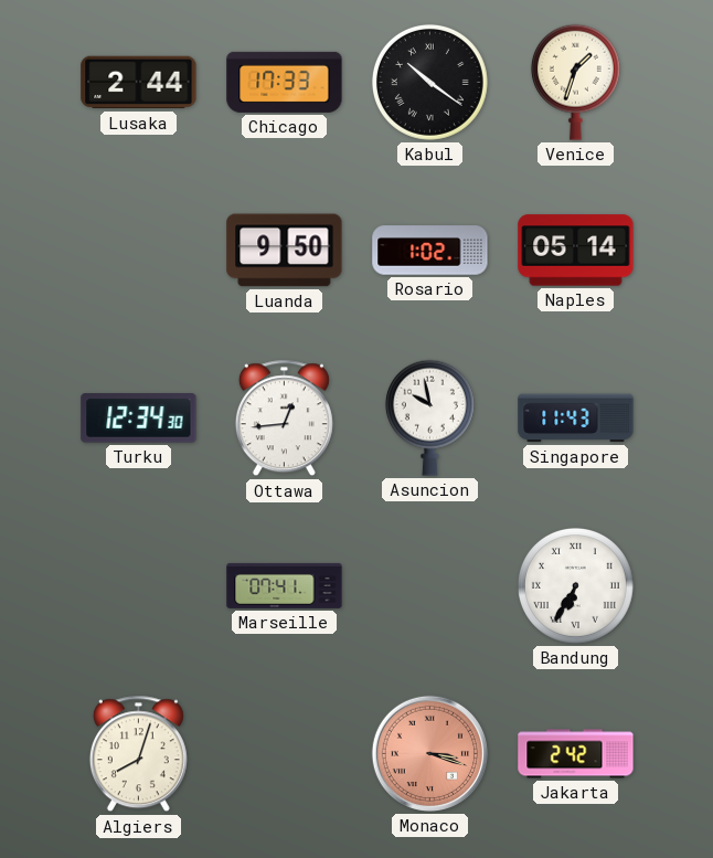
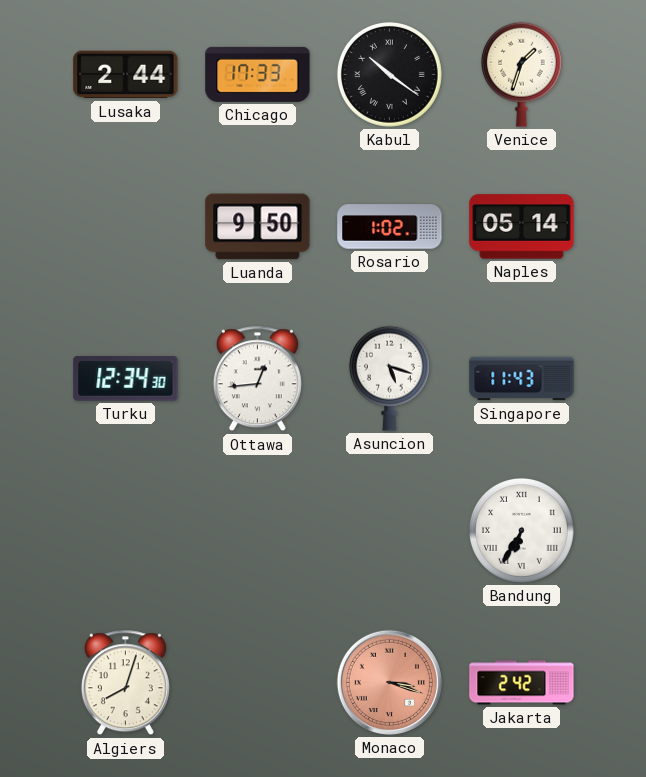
Asuncion: 9:58 -> 5:18 (389, 378)
Marseille: 07:41 -> none (285, 585)
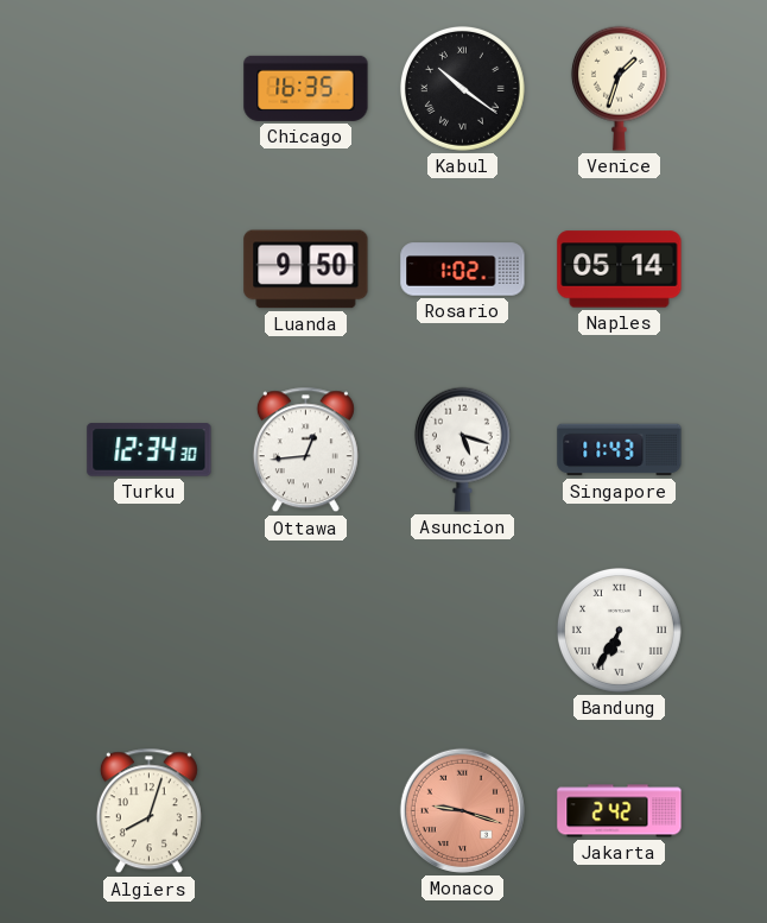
Lusaka: 2:44 -> none (126, 75)
Chicago: 17:33 -> 16:35 (306, 88)
Monaco: 3:18 -> 9:18 (462, 810)
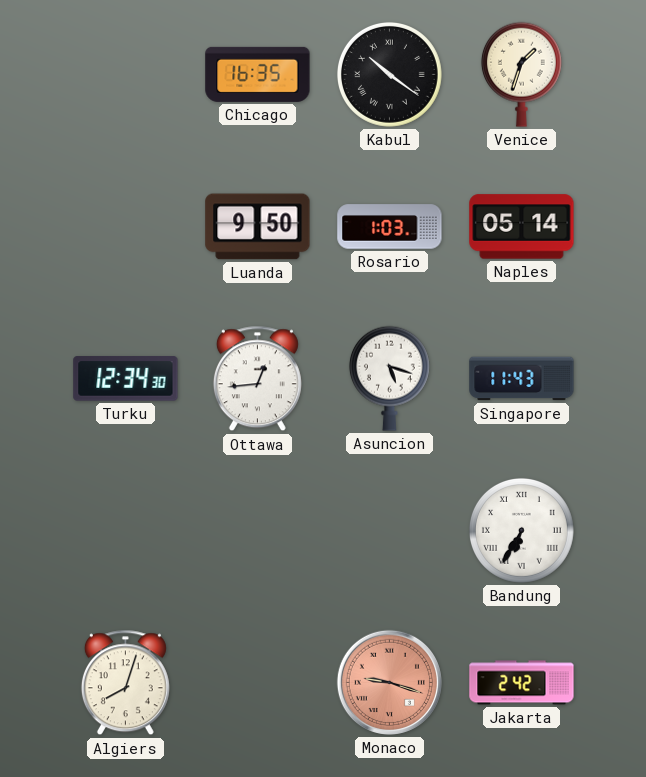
Rosario: 1:02 -> 1:03 (390, 227)
